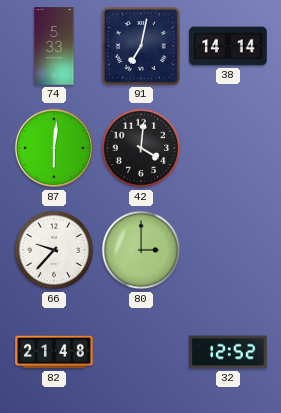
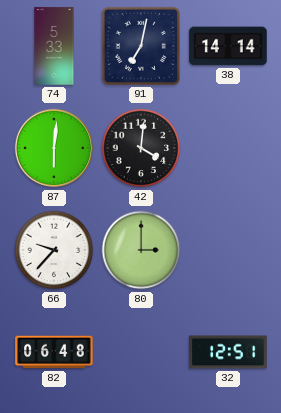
82: 21:48 -> 06:48 (54, 352)
32: 12:52 -> 12:51 (228, 352)
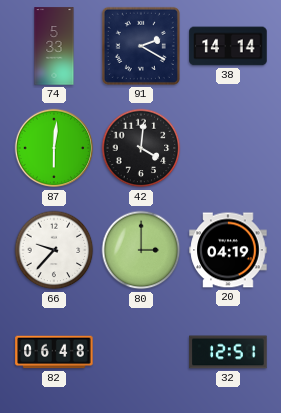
91: 7:02 -> 2:20 (141, 46)
20: none -> 04:19 (228, 250)
